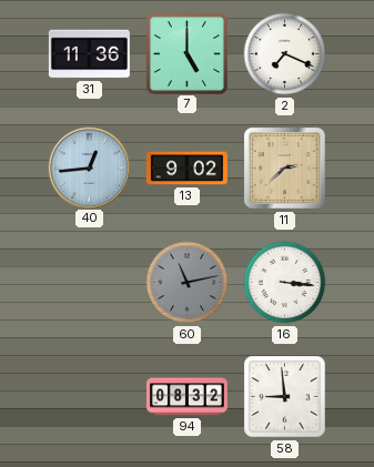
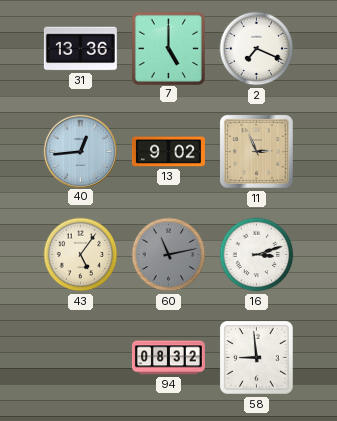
31: 11:36 -> 13:36 (80, 49)
11: 2:38 -> 2:56 (256, 151)
43: none -> 5:06 (81, 255)
16: 3:16 -> 3:12 (257, 255)
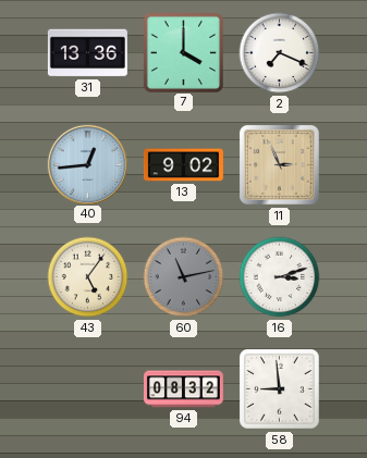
7: 5:00 -> 4:00 (183, 52)
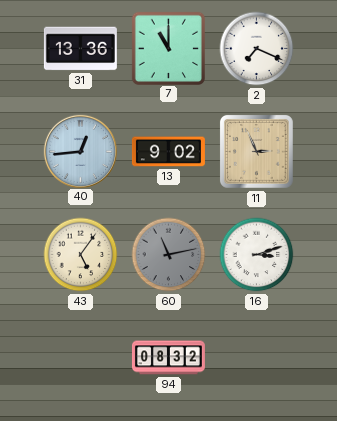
7: 4:00 -> 11:00 (168, 48)
58: 8:59 -> none (280, 389)
